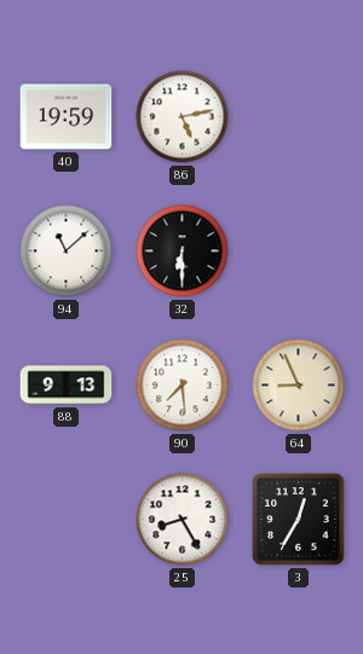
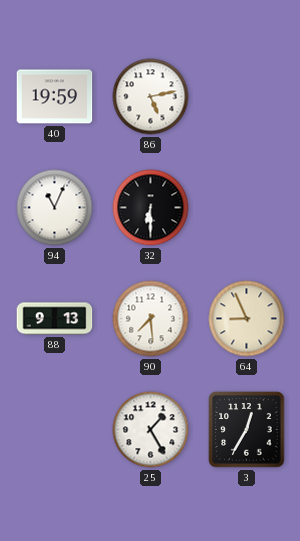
94: 11:08 -> 11:04 (55, 208)
25: 8:25 -> 1:25 (151, 430)
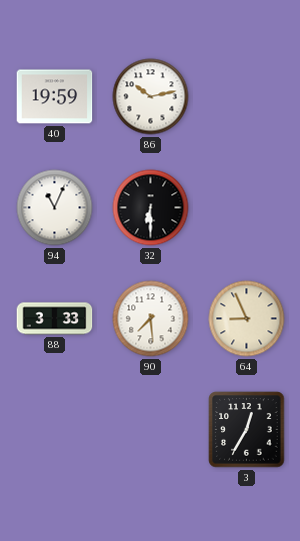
86: 5:13 -> 10:13 (151, 97)
88: 9:13 -> 3:33 (55, 319)
25: 1:25 -> none (151, 430)
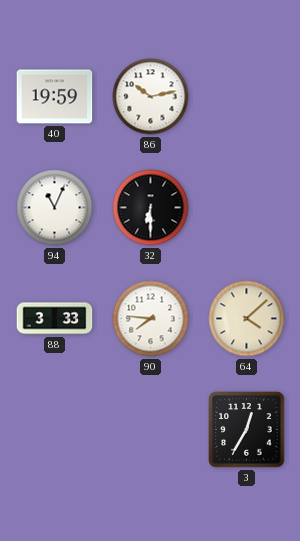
90: 7:29 -> 7:46 (151, 319)
64: 8:56 -> 4:08 (247, 319)
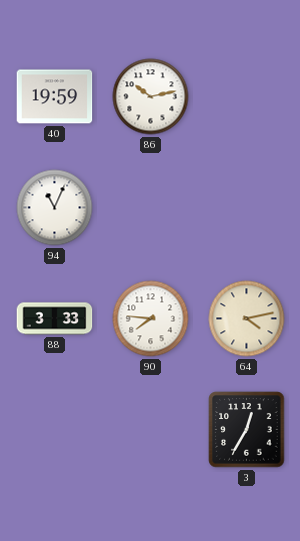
32: 6:30 -> none (151, 208)
64: 4:08 -> 4:13 (247, 319)
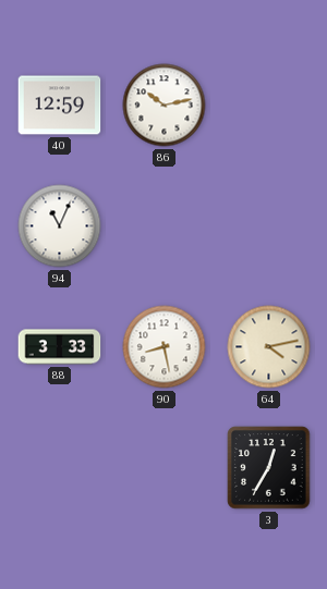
40: 19:59 -> 12:59 (60, 106)
90: 7:46 -> 8:28 (165, 347)
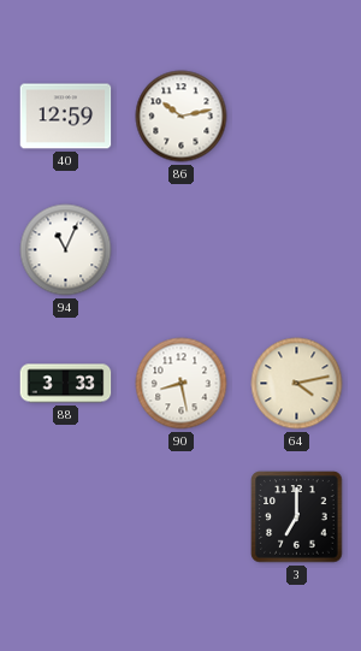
3: 12:35 -> 7:00 (297, 517)
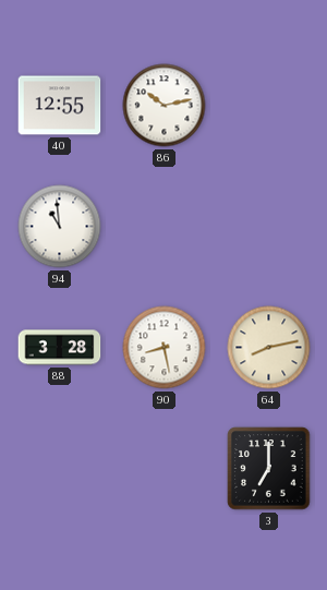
40: 12:59 -> 12:55 (60, 106)
94: 11:04 -> 10:59 (60, 227)
88: 3:33 -> 3:28 (60, 348)
64: 4:13 -> 8:13 (269, 348)
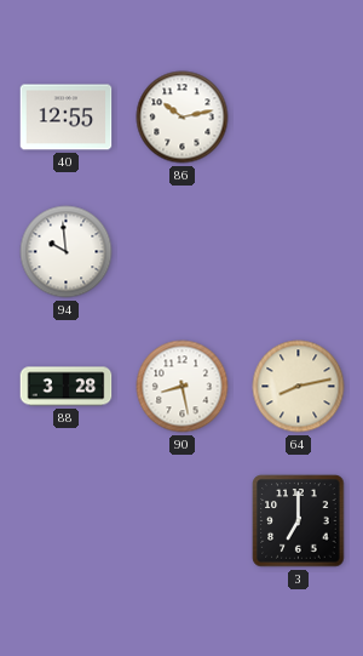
94: 10:59 -> 9:59 (67, 252)
